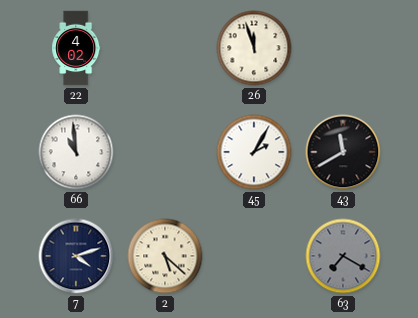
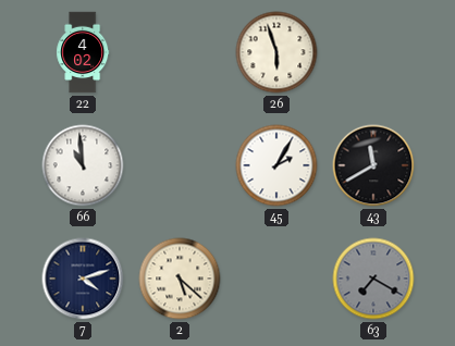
26: 11:57 -> 5:57 (276, 52)
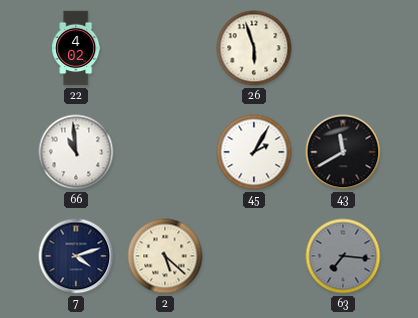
63: 7:20 -> 7:16 (343, 256)
